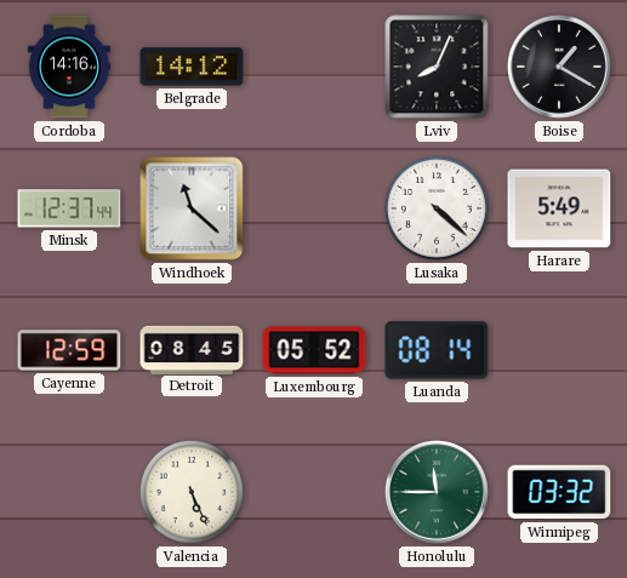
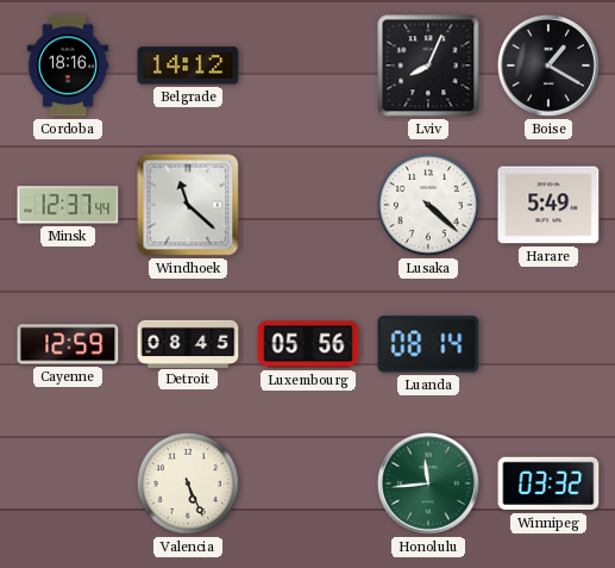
Cordoba: 14:16 -> 18:16 (68, 65)
Luxembourg: 05:52 -> 05:56 (308, 344)
Honolulu: 11:45 -> 11:44 (428, 483)
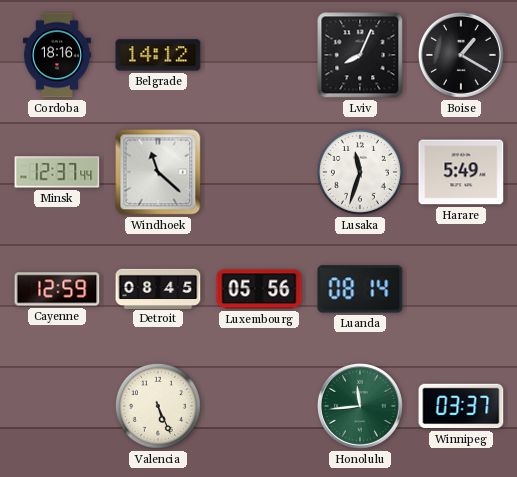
Lusaka: 4:22 -> 11:33 (360, 172)
Winnipeg: 03:32 -> 03:37 (461, 406)
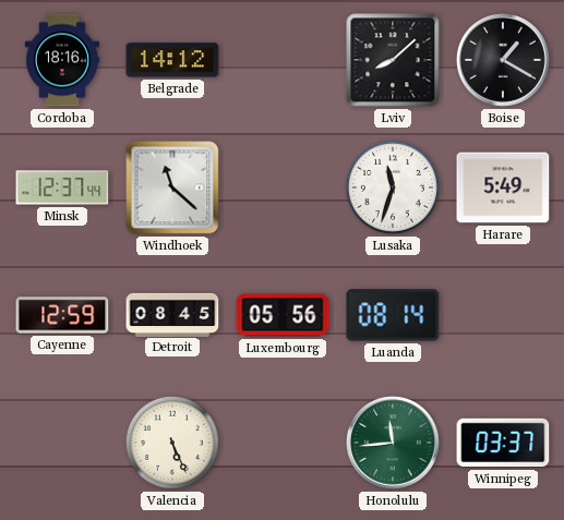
Lviv: 8:04 -> 8:08 (393, 60)
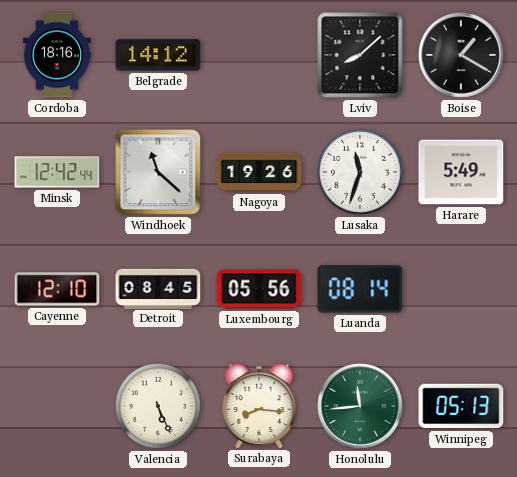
Minsk: 12:37 -> 12:42 (57, 172)
Nagoya: none -> 19:26 (259, 172)
Cayenne: 12:59 -> 12:10 (57, 289)
Surabaya: none -> 8:16 (259, 406)
Winnipeg: 03:37 -> 05:13 (461, 406)
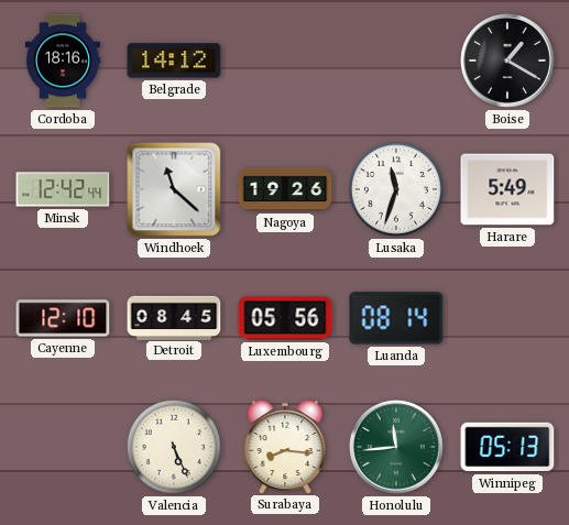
Lviv: 8:08 -> none (360, 55)
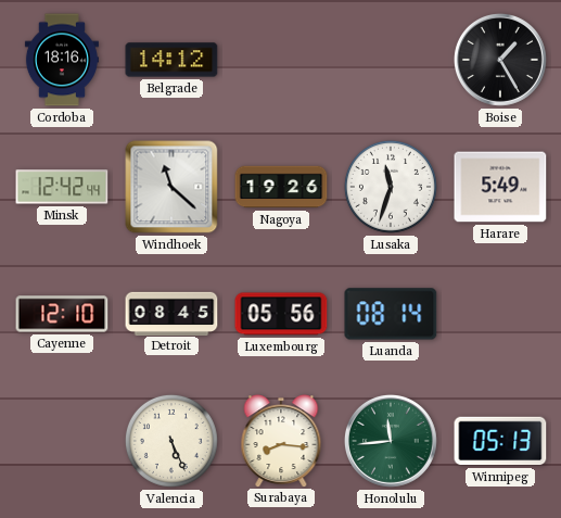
Boise: 1:20 -> 1:25 (500, 60)
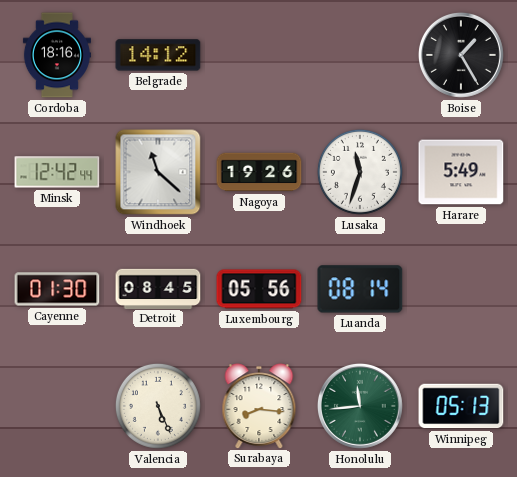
Cayenne: 12:10 -> 01:30 (57, 289)
